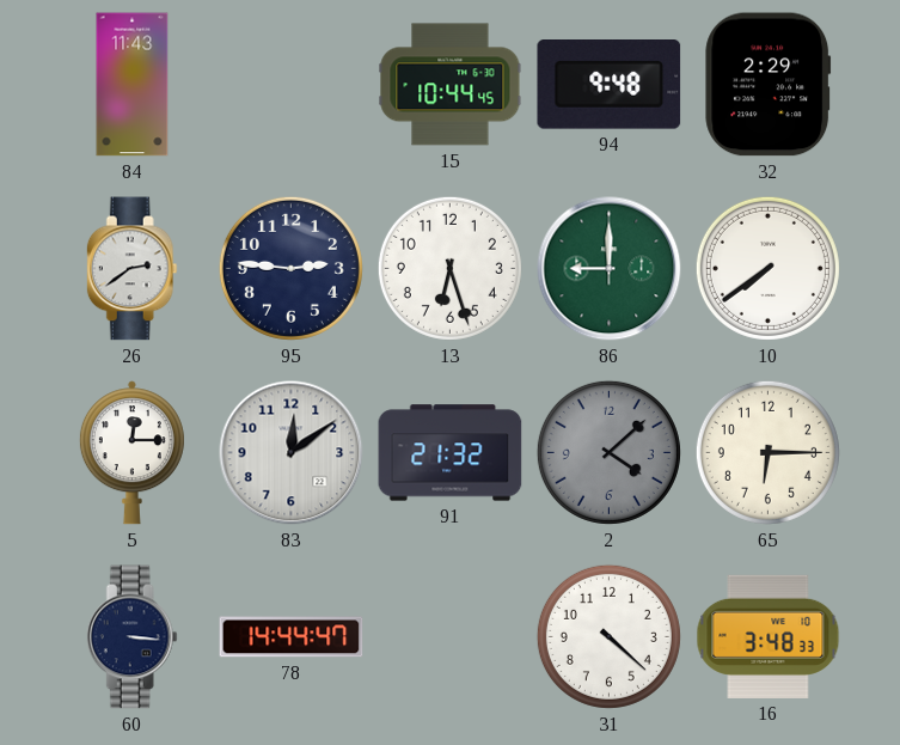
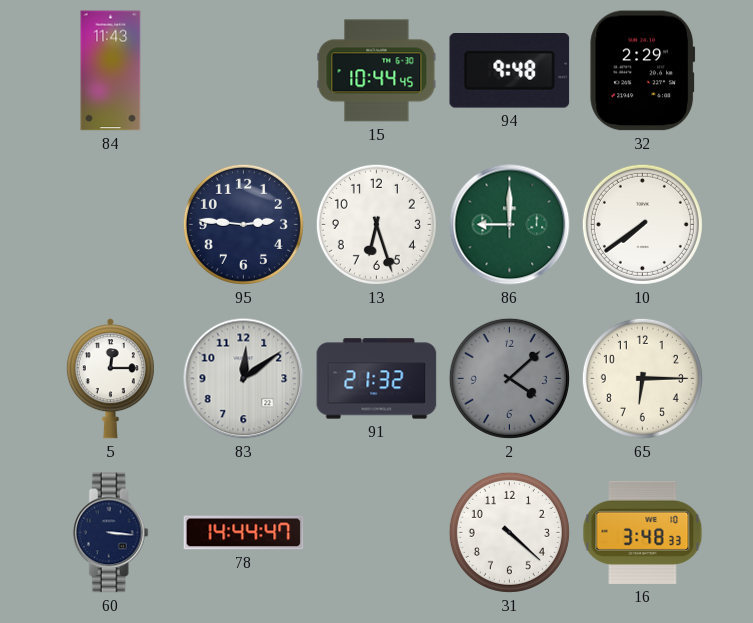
26: 2:39 -> none (131, 269)
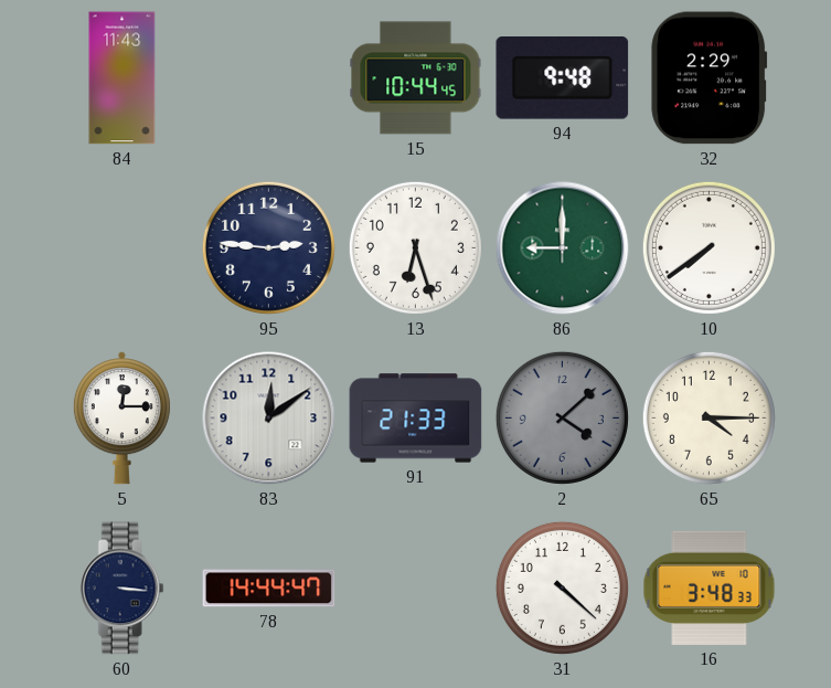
91: 21:32 -> 21:33 (416, 419)
65: 6:15 -> 4:15 (709, 417)
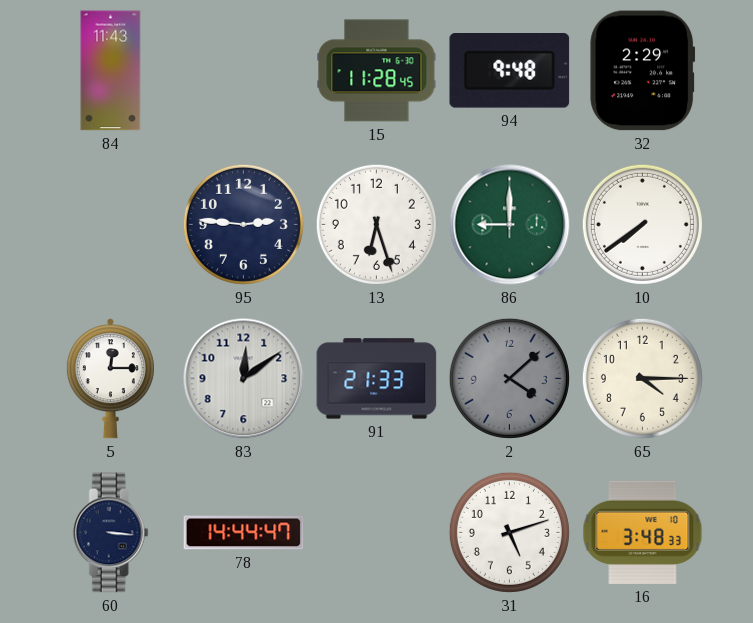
15: 10:44 -> 11:28 (377, 71)
31: 4:22 -> 5:12 (509, 532)
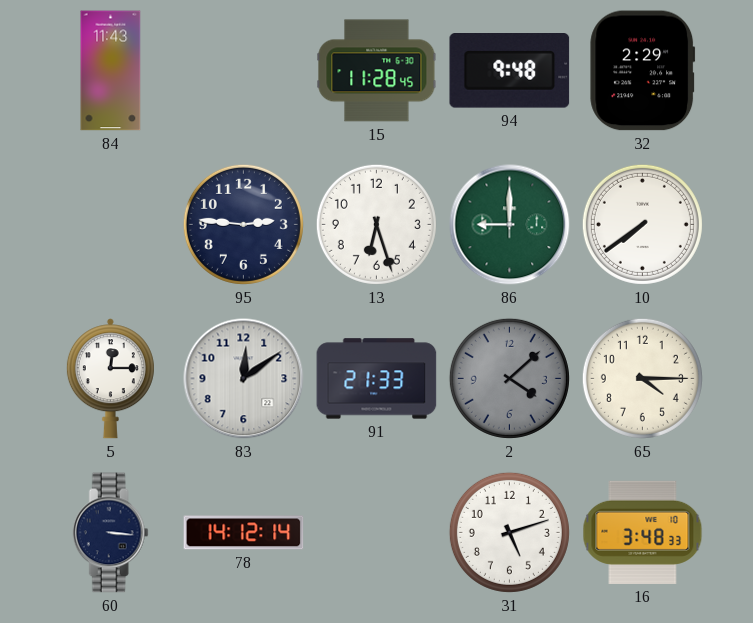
78: 14:44 -> 14:12 (244, 533)
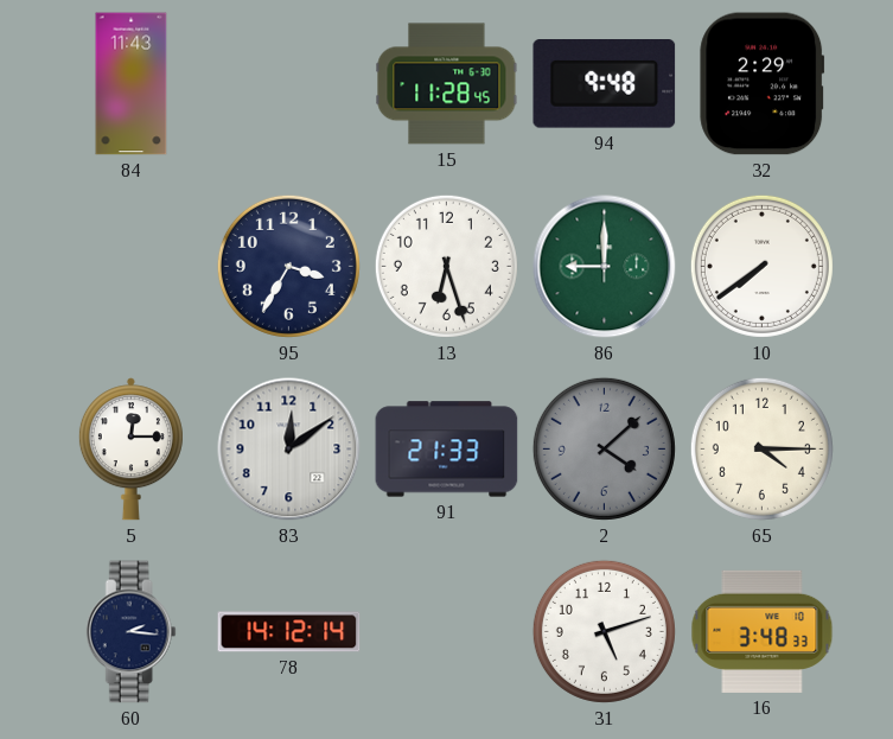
95: 2:46 -> 3:35 (288, 266)
60: 3:16 -> 2:16 (130, 632)
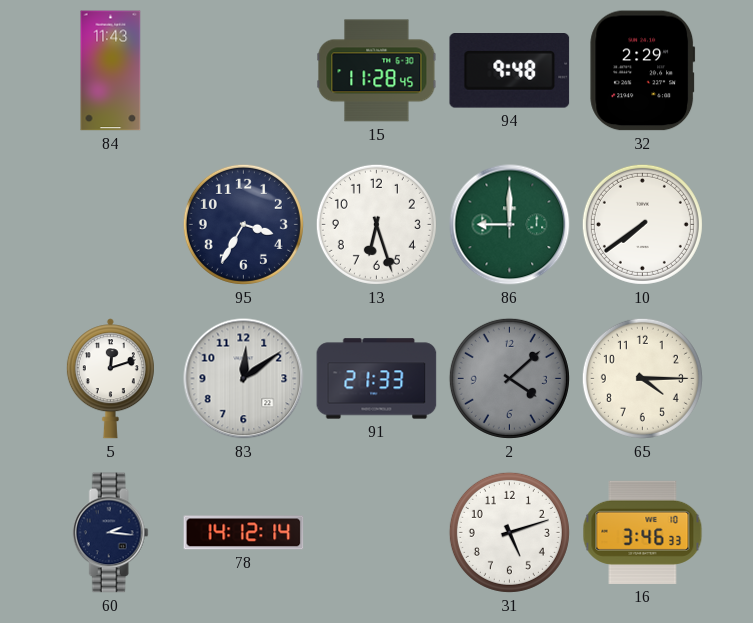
5: 12:15 -> 12:12 (110, 379)
16: 3:48 -> 3:46 (643, 532)
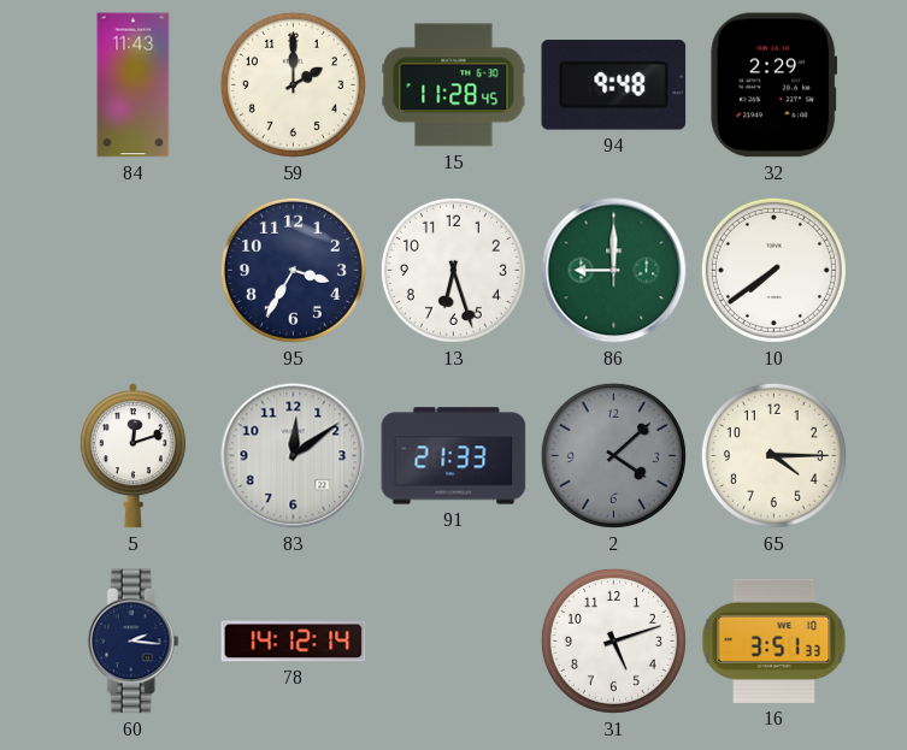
59: none -> 2:00 (293, 84)
16: 3:46 -> 3:51 (775, 640)
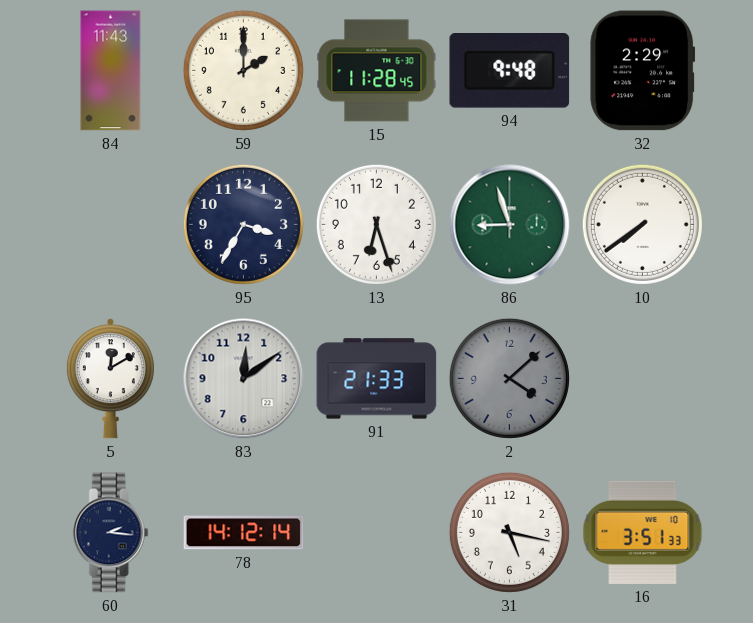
86: 9:00 -> 8:57 (510, 225)
5: 12:12 -> 12:10 (110, 379)
65: 4:15 -> none (773, 455)
31: 5:12 -> 5:17 (509, 532)
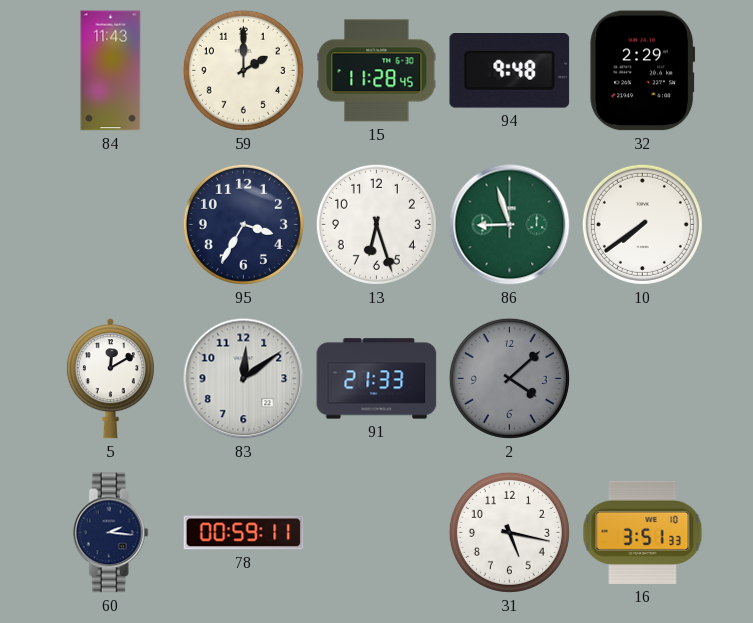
78: 14:12 -> 00:59 (244, 533)
